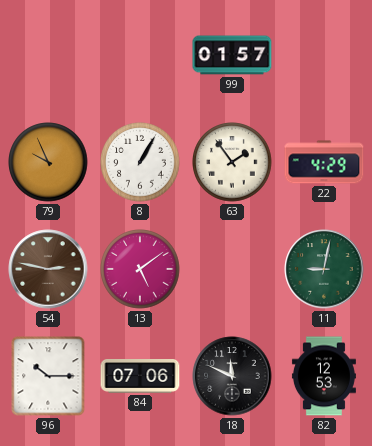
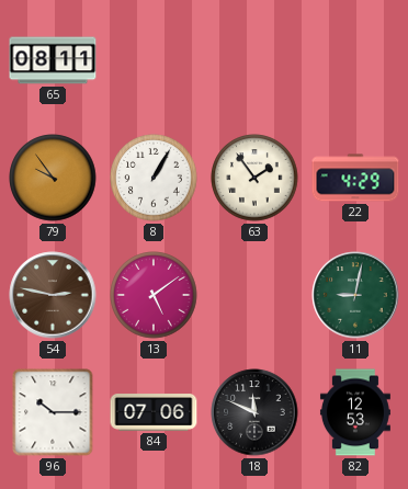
65: none -> 08:11 (53, 60)
99: 01:57 -> none (232, 55)
79: 9:56 -> 9:54 (53, 178)
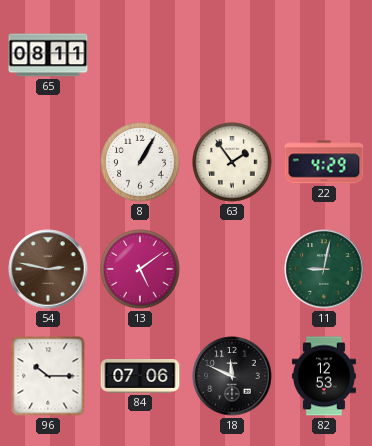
79: 9:54 -> none (53, 178)
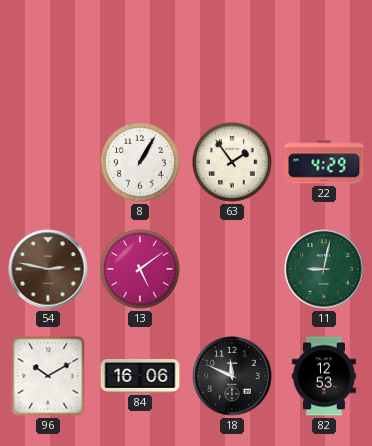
65: 08:11 -> none (48, 55)
96: 10:15 -> 10:10 (48, 376)
84: 07:06 -> 16:06 (140, 376)
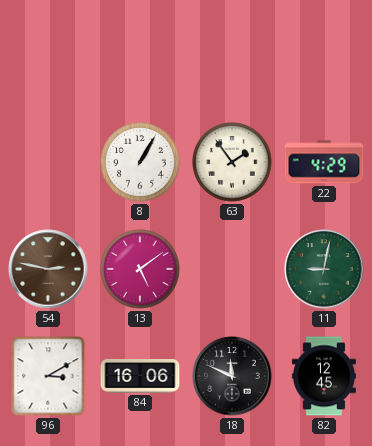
96: 10:10 -> 3:10 (48, 376)
82: 12:53 -> 12:45 (324, 376)
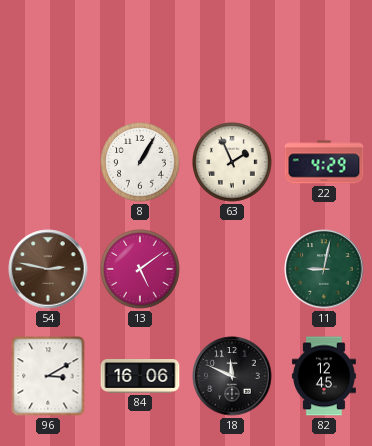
63: 1:54 -> 1:56 (232, 162)
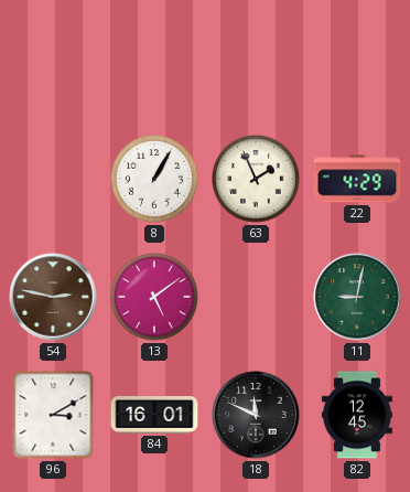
84: 16:06 -> 16:01 (154, 415)
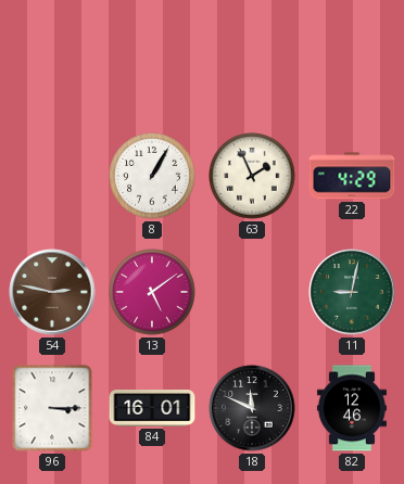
96: 3:10 -> 3:15 (52, 408)
82: 12:45 -> 12:46 (352, 408)
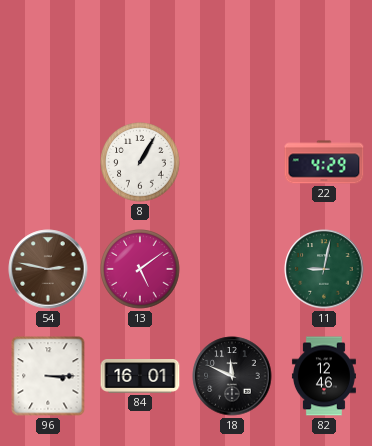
63: 1:56 -> none (252, 176)
